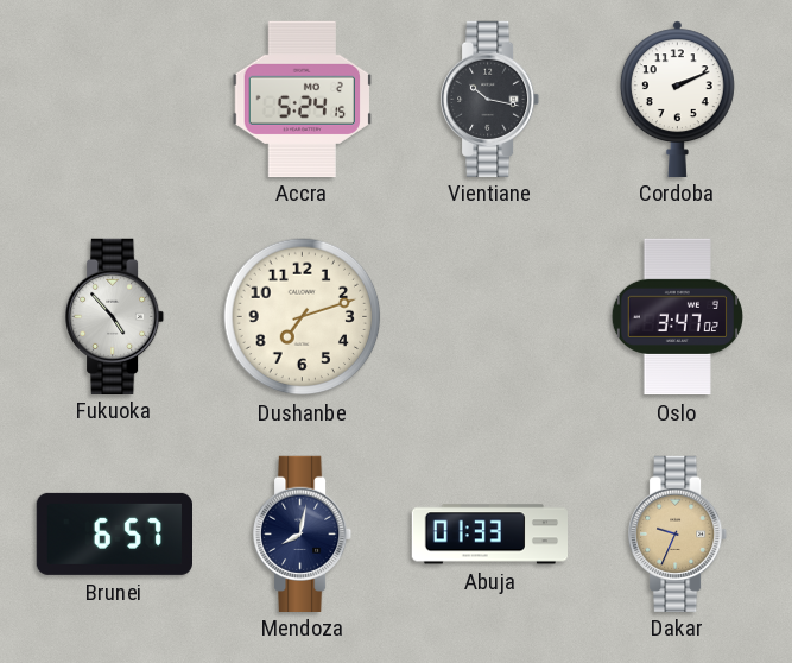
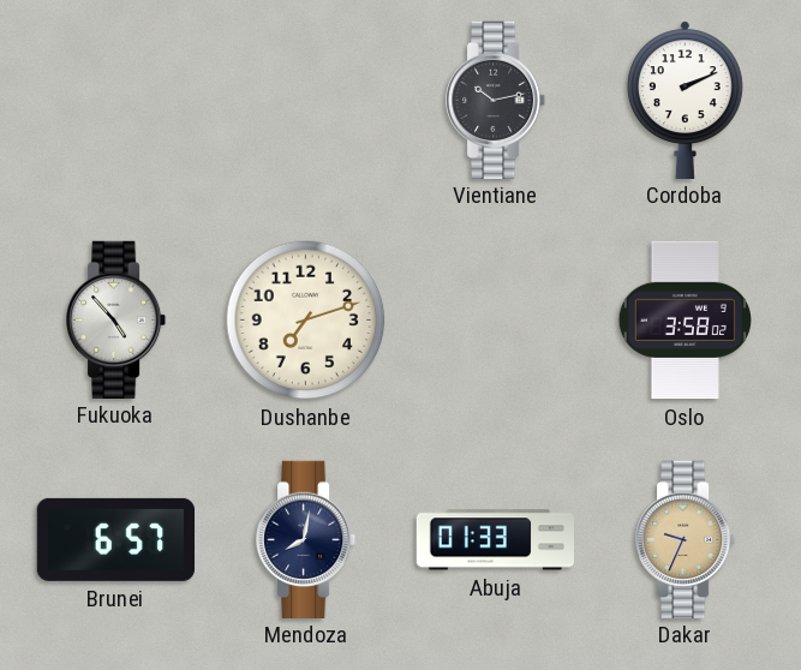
Accra: 5:24 -> none (302, 99)
Vientiane: 10:17 -> 10:13 (497, 100)
Oslo: 3:47 -> 3:58 (685, 321)
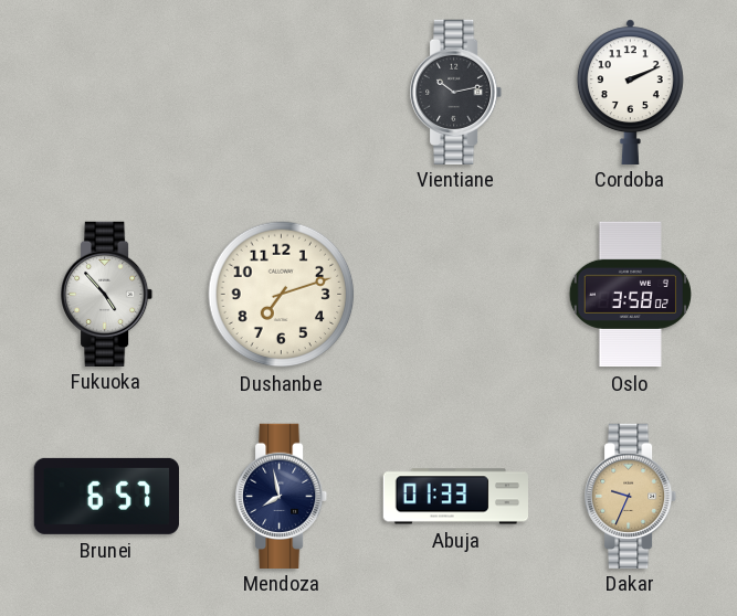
Mendoza: 8:02 -> 7:58 (283, 496)
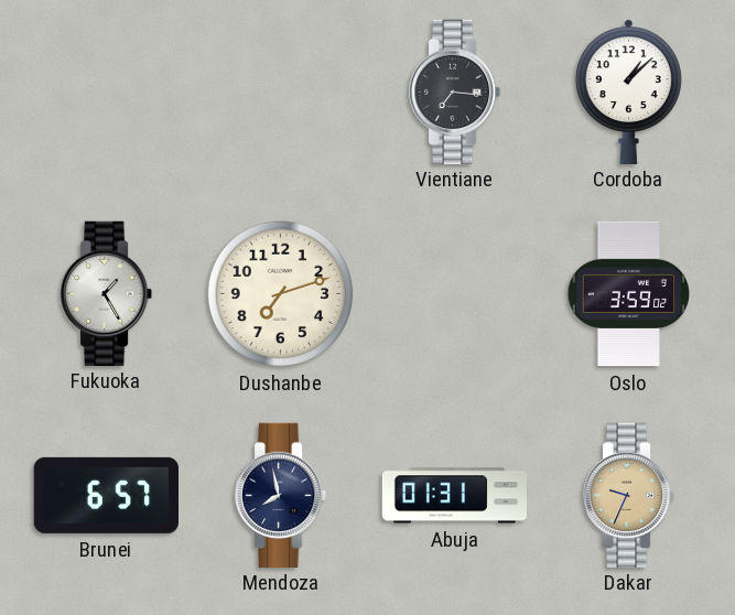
Vientiane: 10:13 -> 7:16 (456, 91)
Cordoba: 2:11 -> 1:08 (628, 91)
Fukuoka: 4:53 -> 1:25 (108, 293)
Oslo: 3:58 -> 3:59 (628, 294)
Abuja: 01:33 -> 01:31 (454, 496)
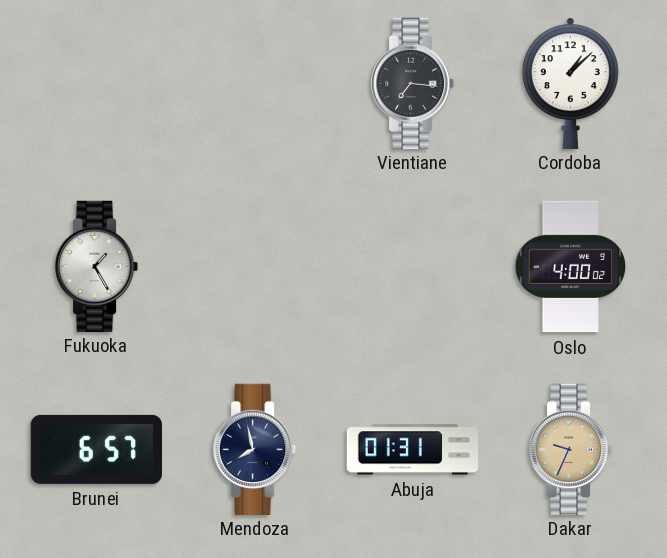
Dushanbe: 7:12 -> none (281, 294)
Oslo: 3:59 -> 4:00 (570, 267)
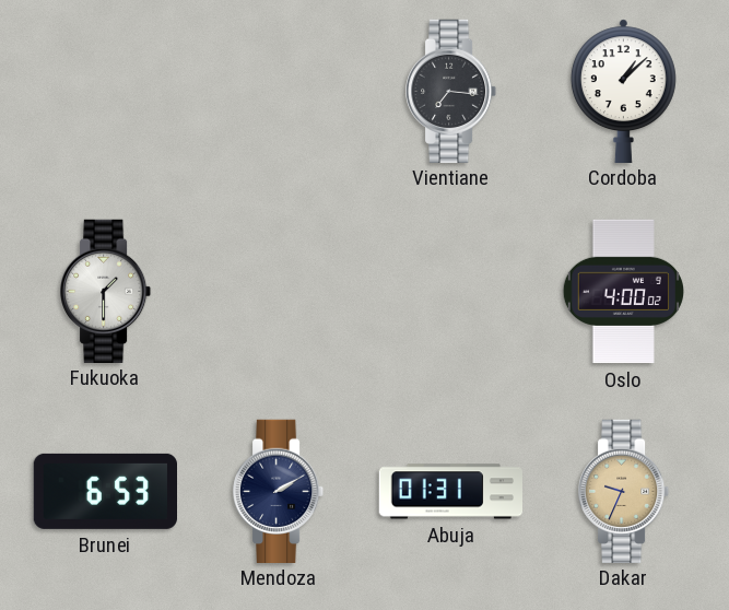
Fukuoka: 1:25 -> 1:30 (107, 291)
Brunei: 6:57 -> 6:53 (105, 491)
Mendoza: 7:58 -> 2:10 (280, 491)
